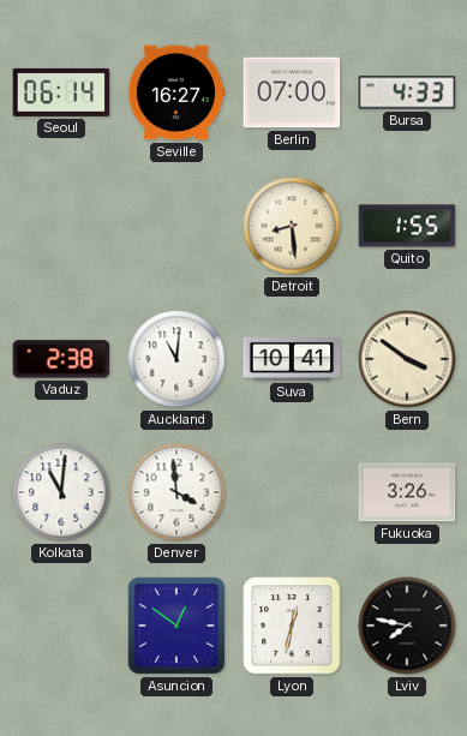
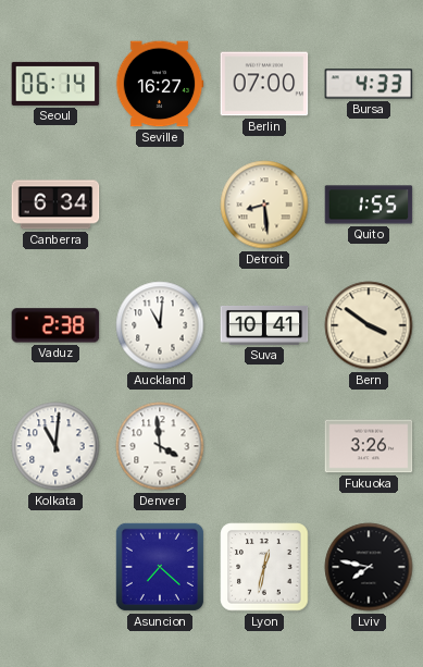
Canberra: none -> 6:34 (55, 205)
Asuncion: 12:51 -> 7:22 (160, 567)
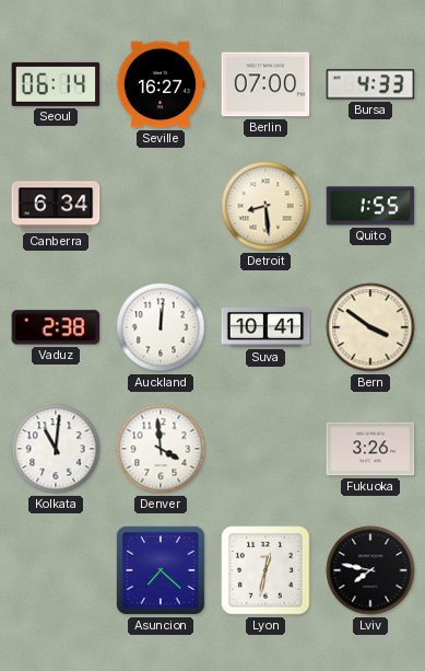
Auckland: 11:01 -> 12:01 (161, 327)
